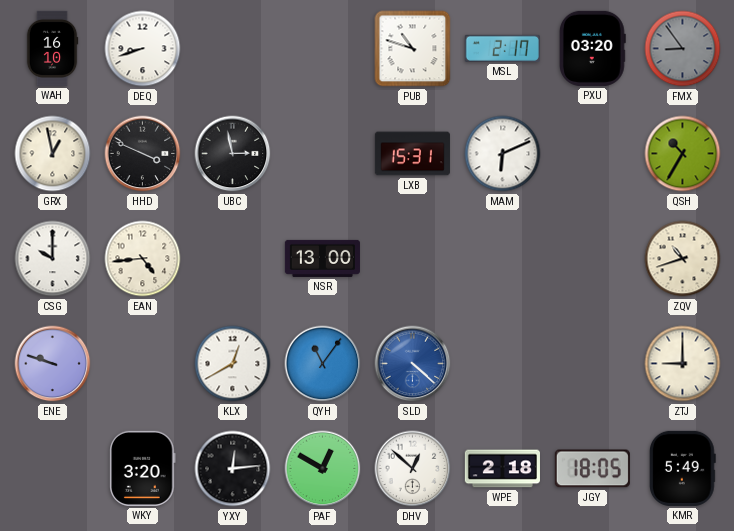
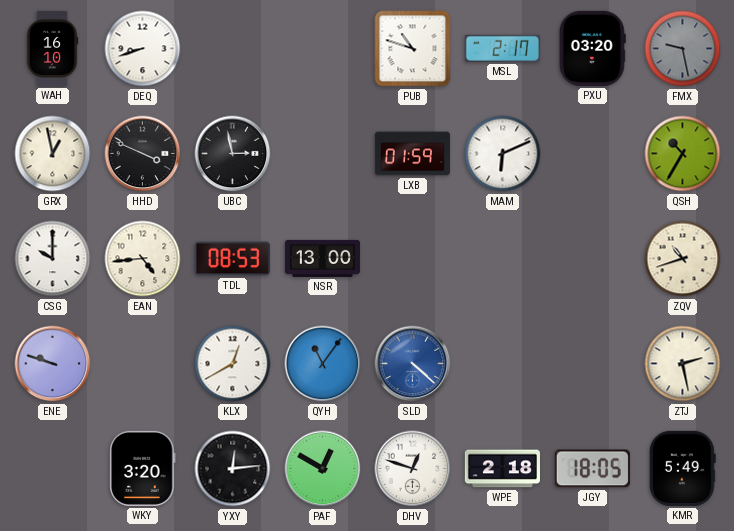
FMX: 8:54 -> 9:28 (683, 49)
LXB: 15:31 -> 01:59 (412, 154)
TDL: none -> 08:53 (232, 259)
ZTJ: 9:00 -> 2:28 (683, 364)
DHV: 12:52 -> 12:48 (413, 469)
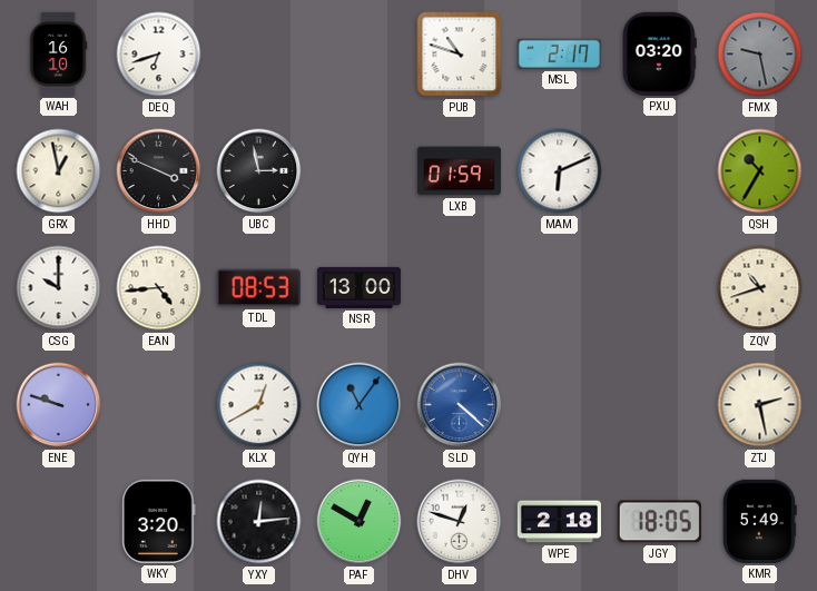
DEQ: 8:42 -> 6:42 (159, 55)
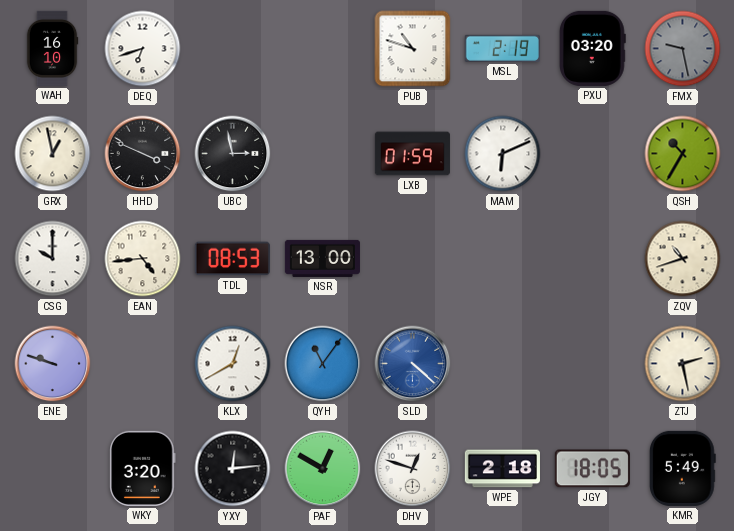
MSL: 2:17 -> 2:19 (502, 48)
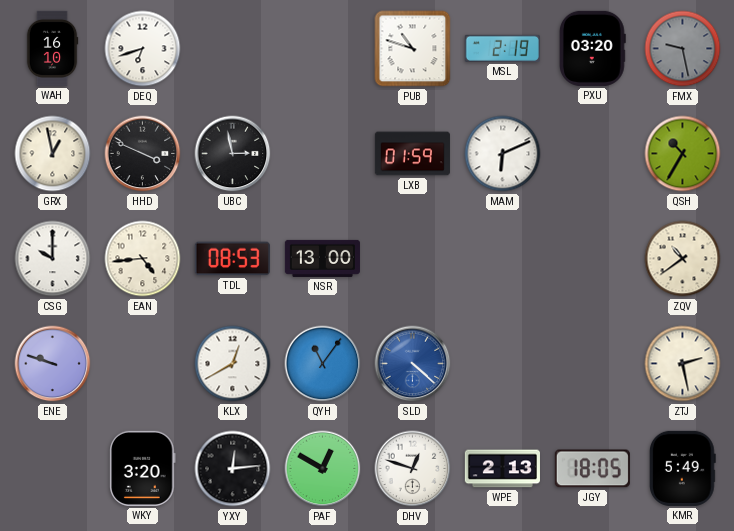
ZQV: 10:42 -> 10:39 (683, 259)
WPE: 2:18 -> 2:13 (502, 469)
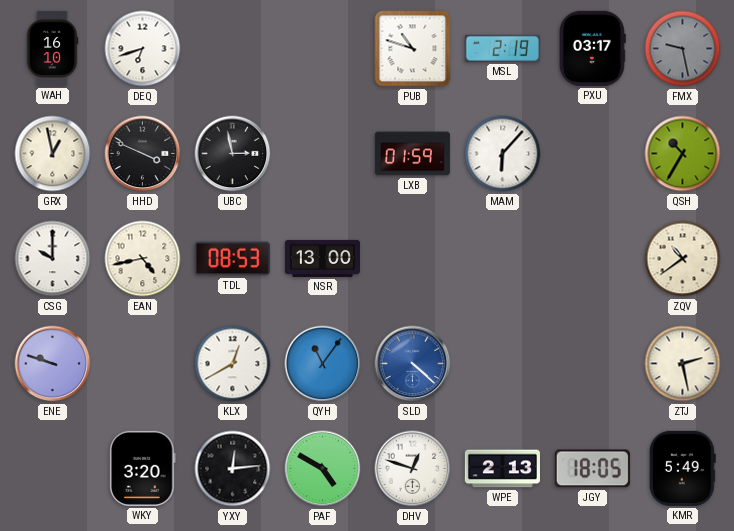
PXU: 03:20 -> 03:17 (592, 48)
MAM: 6:11 -> 6:07 (503, 154)
EAN: 4:44 -> 4:43 (143, 259)
PAF: 12:50 -> 4:50 (323, 469)
